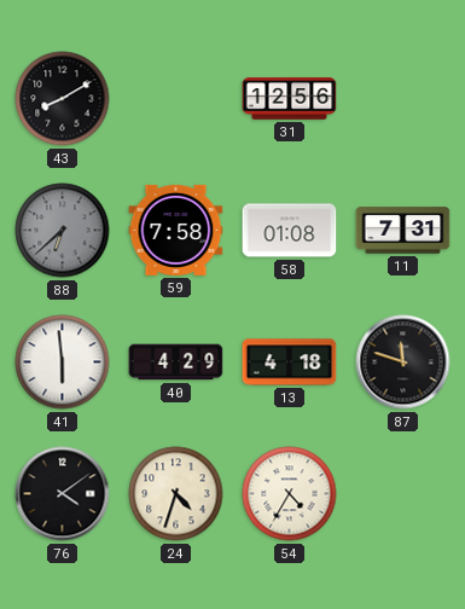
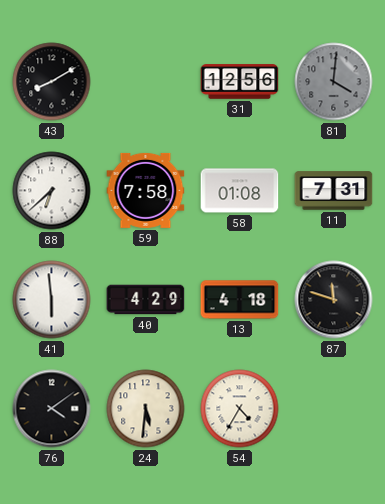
81: none -> 4:01 (334, 82)
88 dial: grey -> white (52, 191)
24: 4:33 -> 5:31 (146, 409)
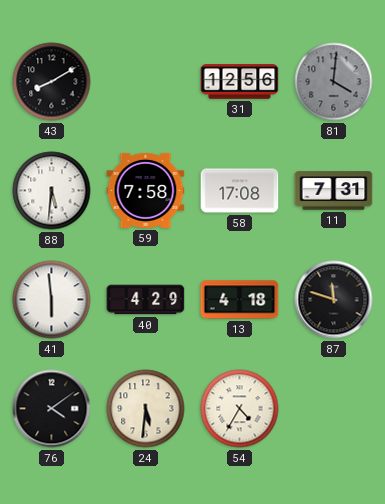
88: 6:38 -> 5:31 (52, 191)
58: 01:08 -> 17:08 (240, 191)
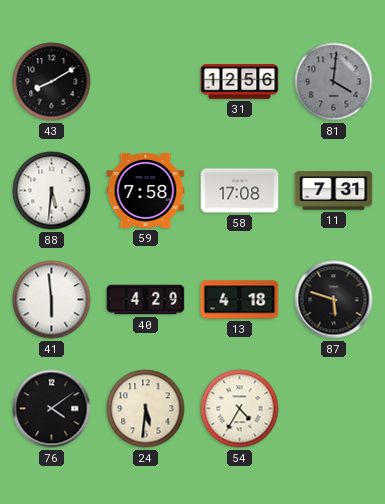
87: 11:48 -> 5:48 (334, 300)
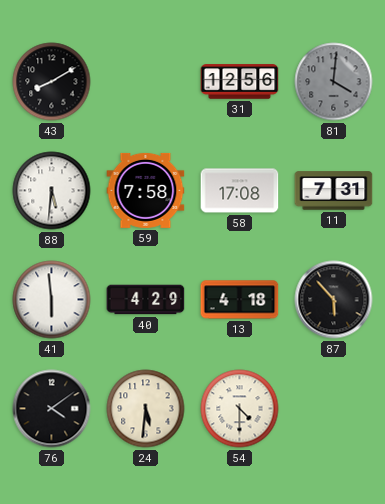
87: 5:48 -> 5:53 (334, 300)
54: 4:35 -> 4:30 (240, 409)
